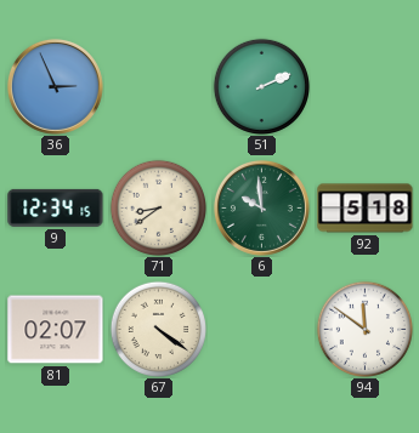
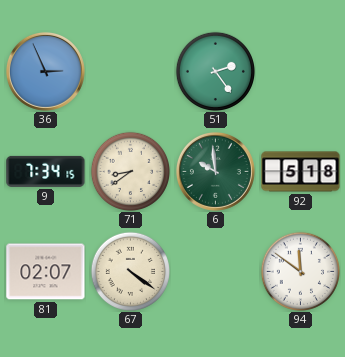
51: 2:11 -> 2:24 (215, 71)
9: 12:34 -> 7:34 (46, 171)
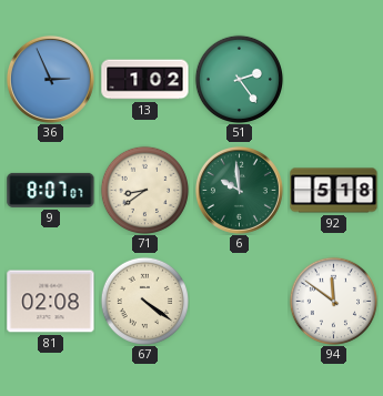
13: none -> 1:02 (145, 80)
9: 7:34 -> 8:07 (51, 190)
81: 02:07 -> 02:08 (51, 302)
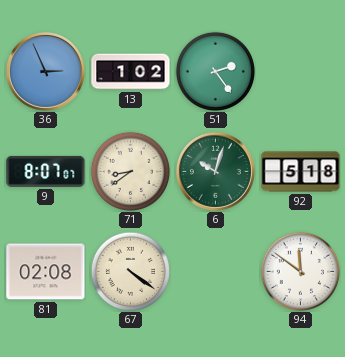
6: 9:59 -> 10:03 (215, 171)
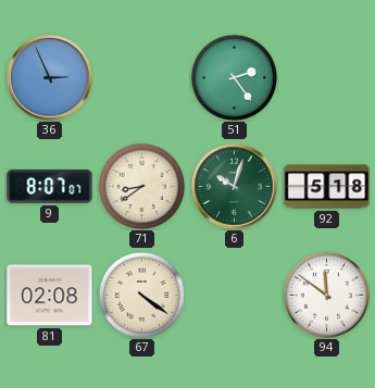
13: 1:02 -> none (131, 72)
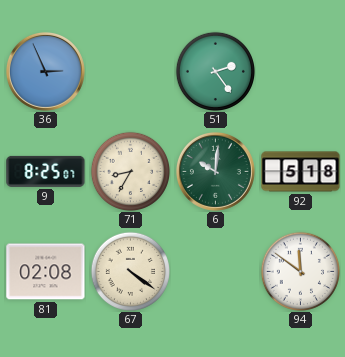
9: 8:07 -> 8:25 (46, 171)
71: 8:39 -> 8:35 (130, 171)
6: 10:03 -> 10:01 (215, 171)
